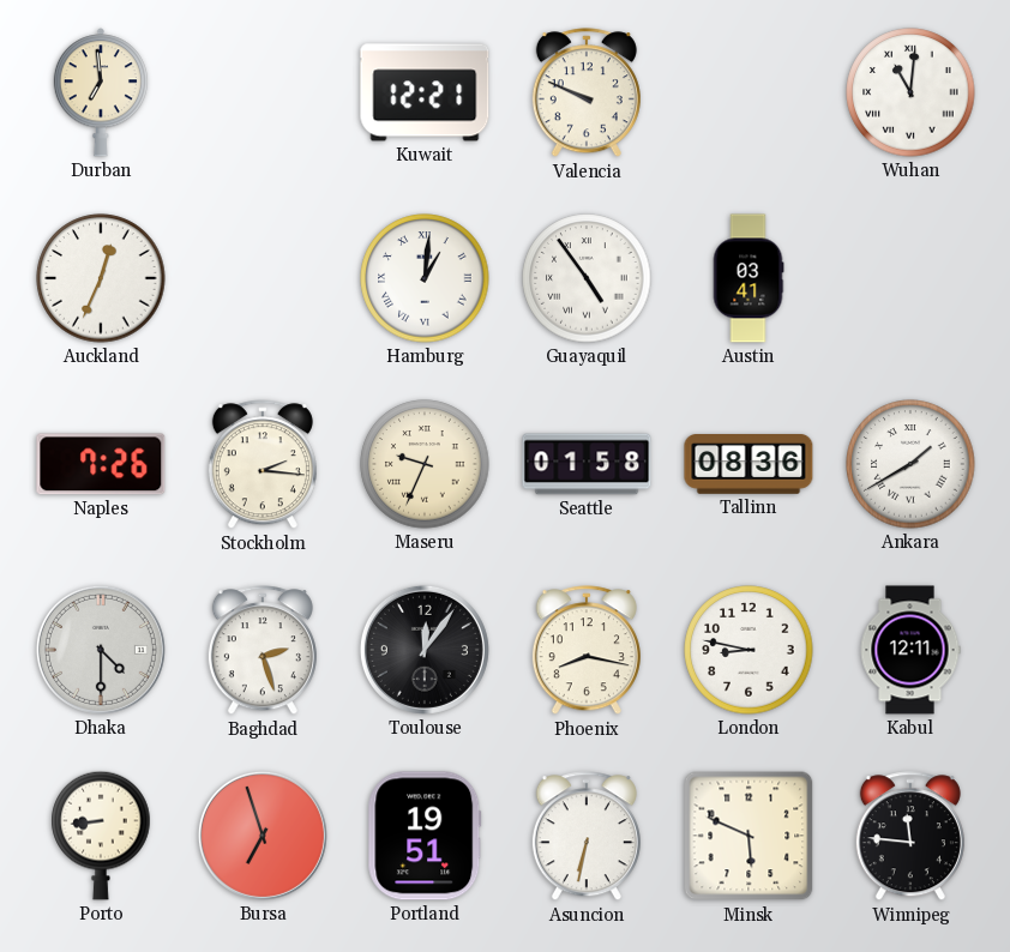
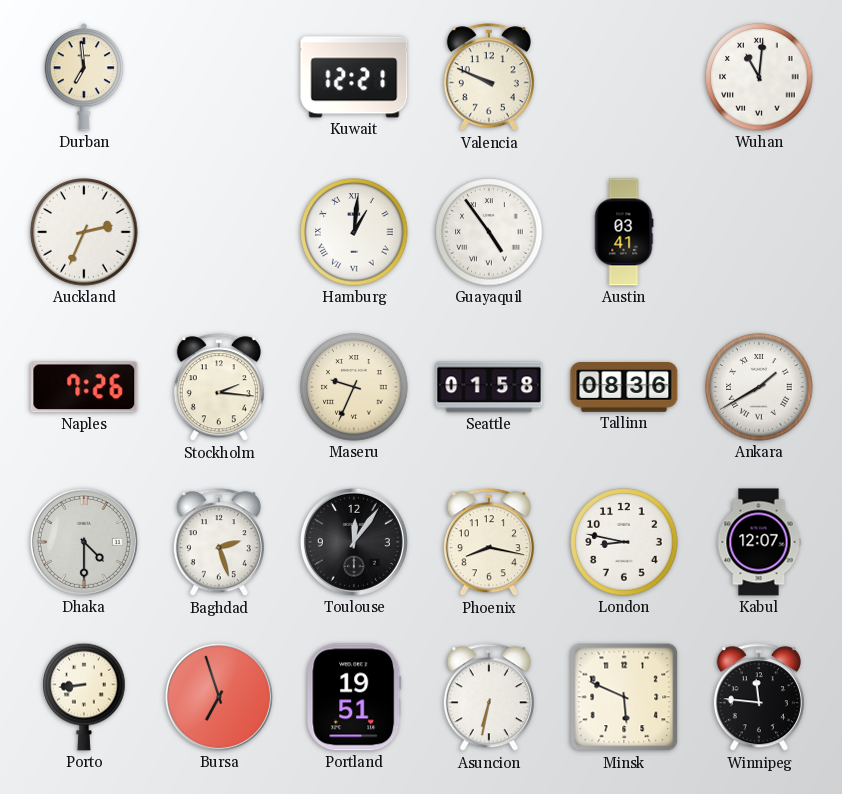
Auckland: 12:34 -> 2:34 (84, 232)
Kabul: 12:11 -> 12:07 (759, 542)
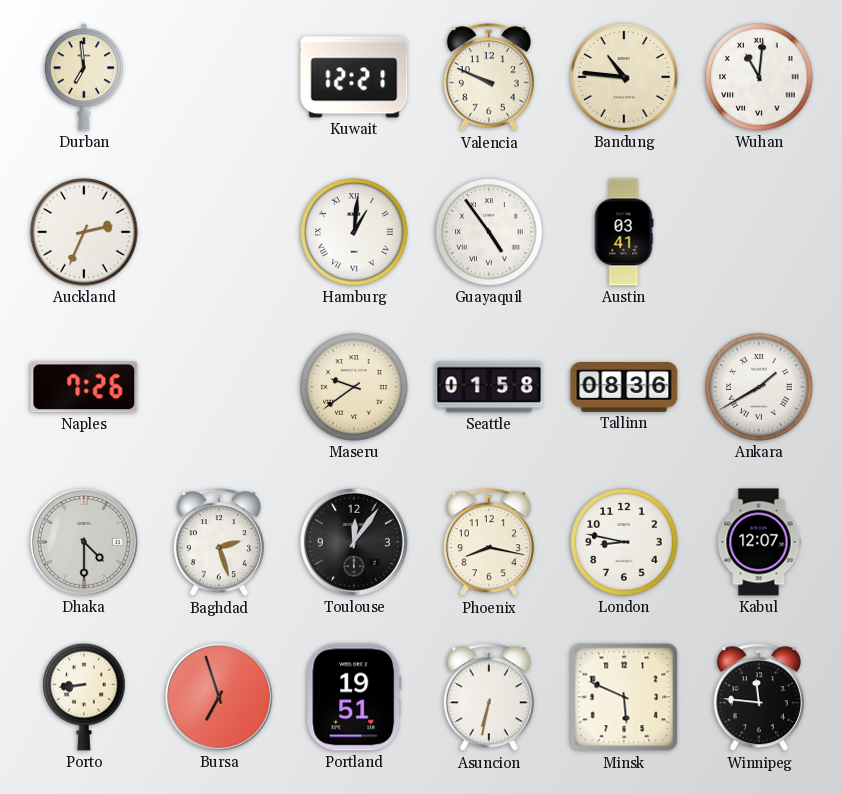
Bandung: none -> 10:46 (624, 77)
Stockholm: 2:16 -> none (219, 388)
Maseru: 9:34 -> 9:39 (354, 387)
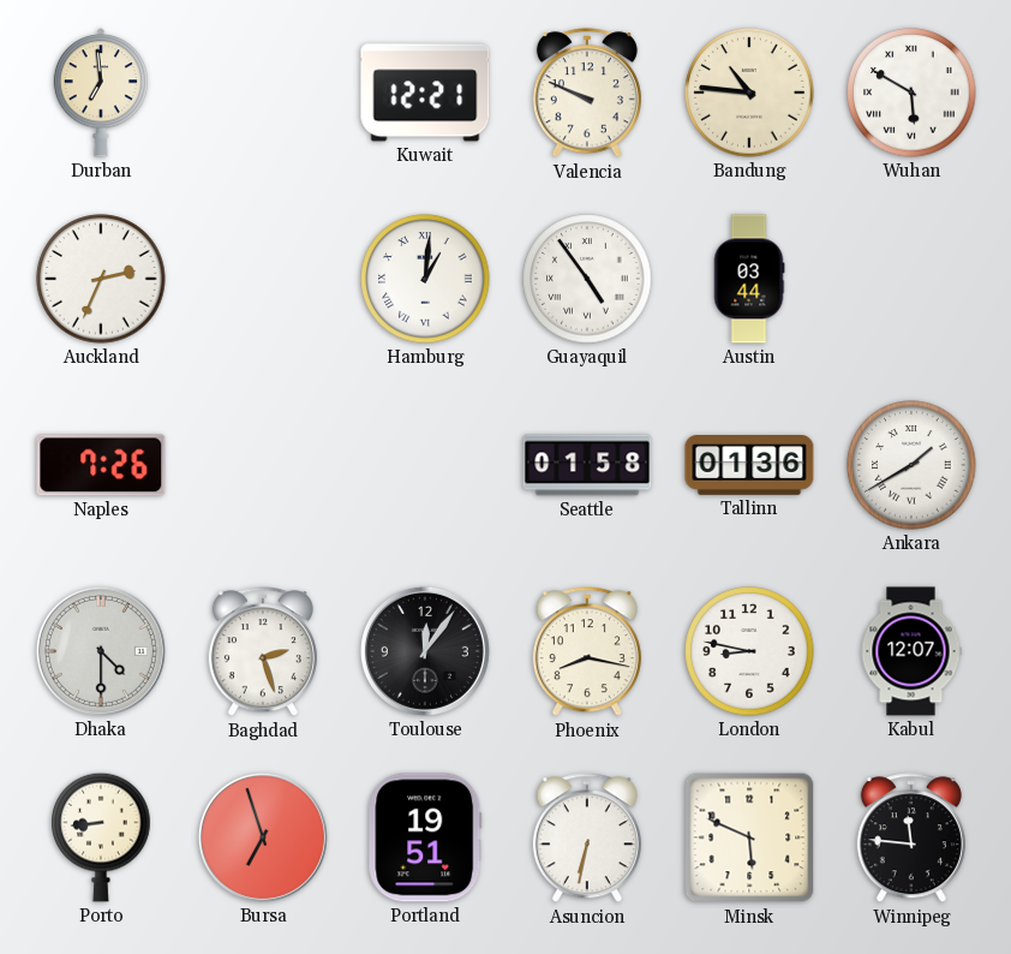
Wuhan: 11:01 -> 5:50 (911, 93)
Austin: 03:41 -> 03:44 (749, 279)
Maseru: 9:39 -> none (354, 387)
Tallinn: 08:36 -> 01:36 (749, 466)
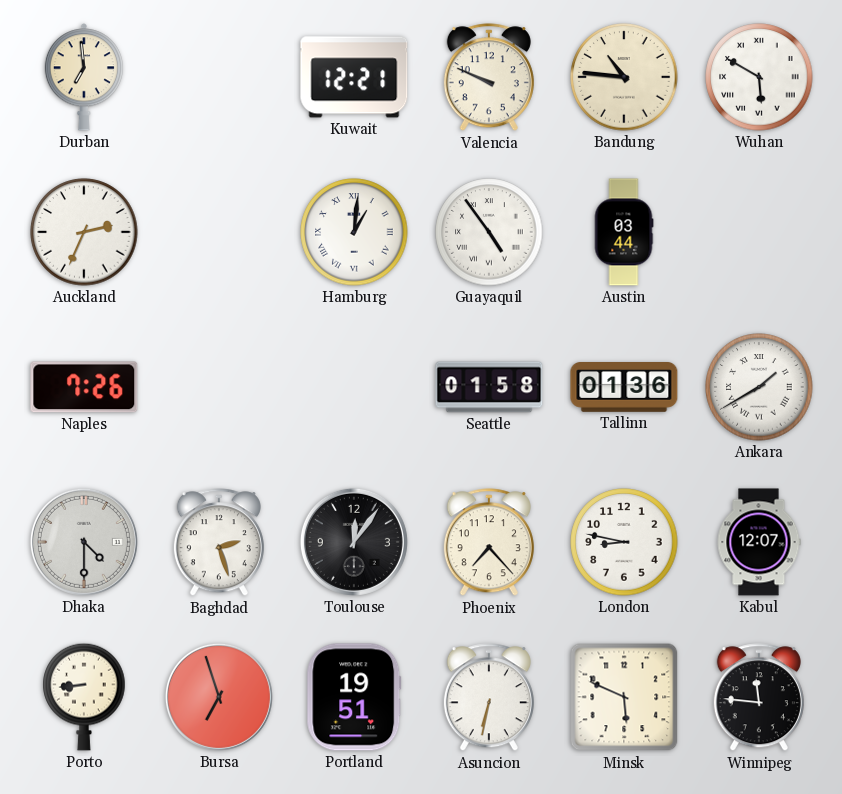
Phoenix: 8:17 -> 7:23 (489, 543)
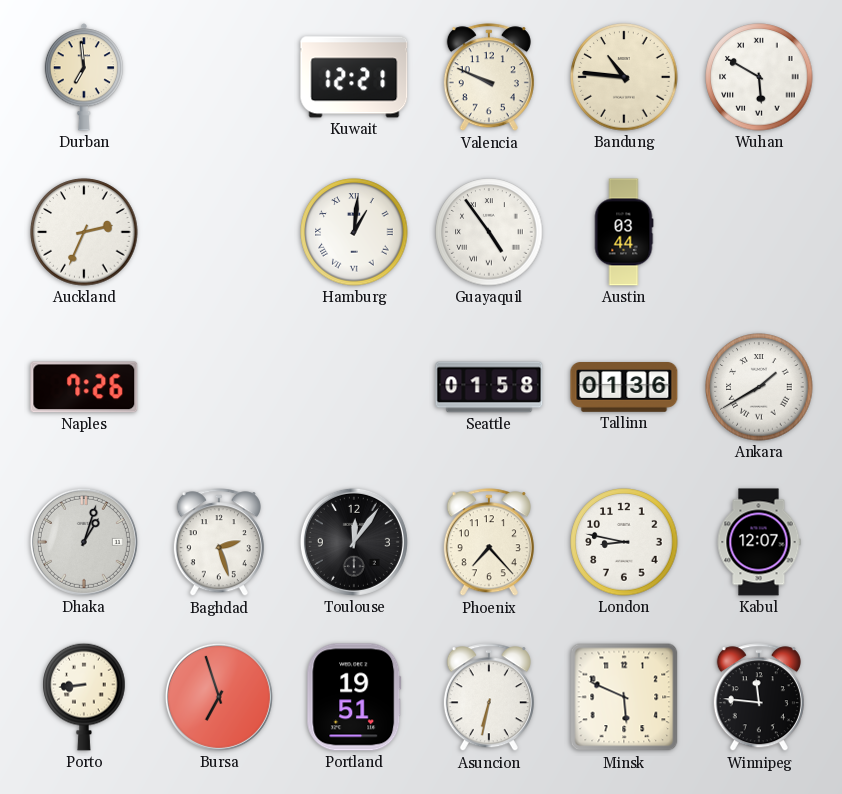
Dhaka: 4:30 -> 1:03 (84, 542)
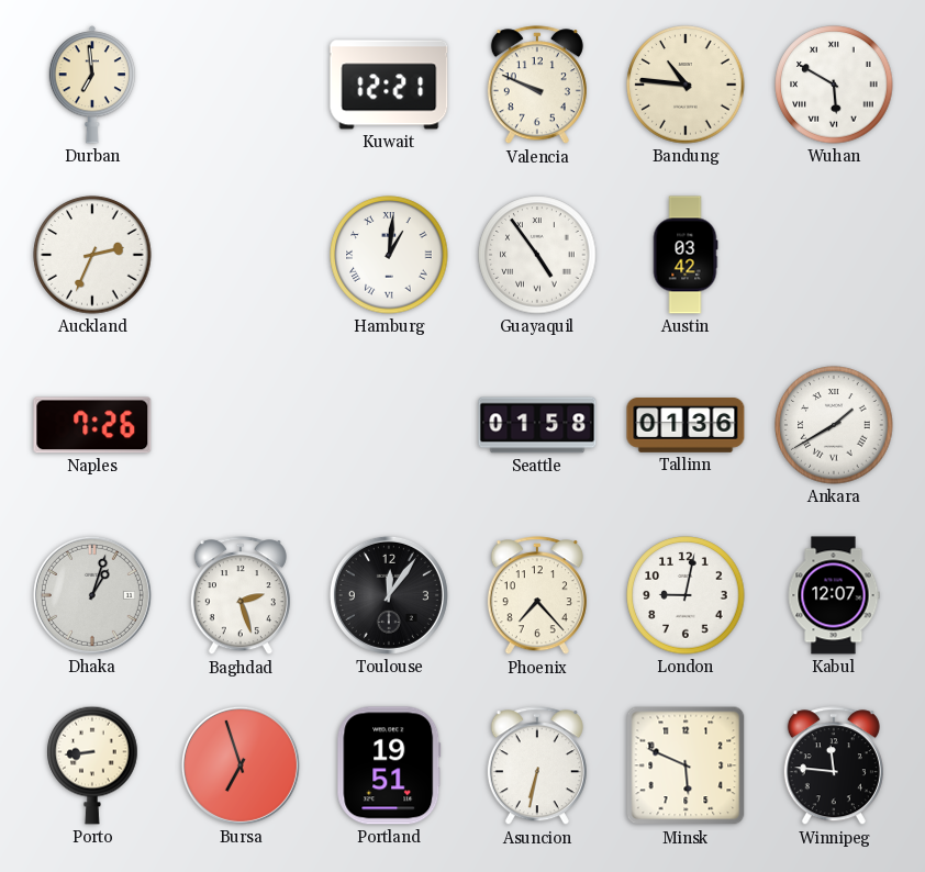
Austin: 03:44 -> 03:42 (686, 255)
London: 8:47 -> 9:02 (686, 595)
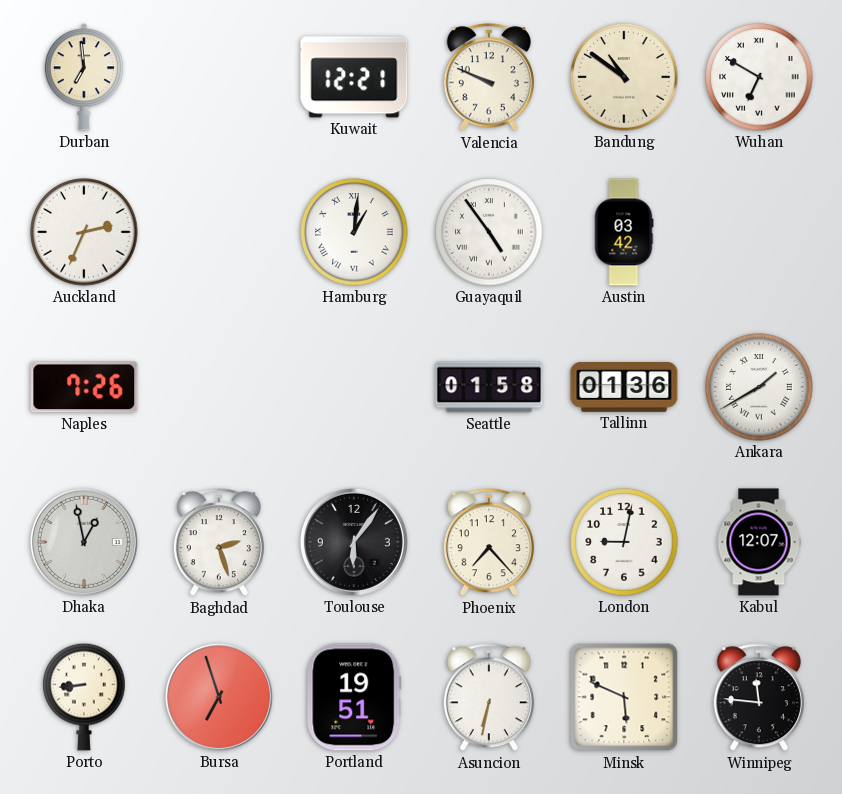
Bandung: 10:46 -> 10:51 (624, 77)
Wuhan: 5:50 -> 6:50 (759, 77)
Dhaka: 1:03 -> 12:58 (84, 542)
Toulouse: 12:06 -> 6:06 (354, 542)
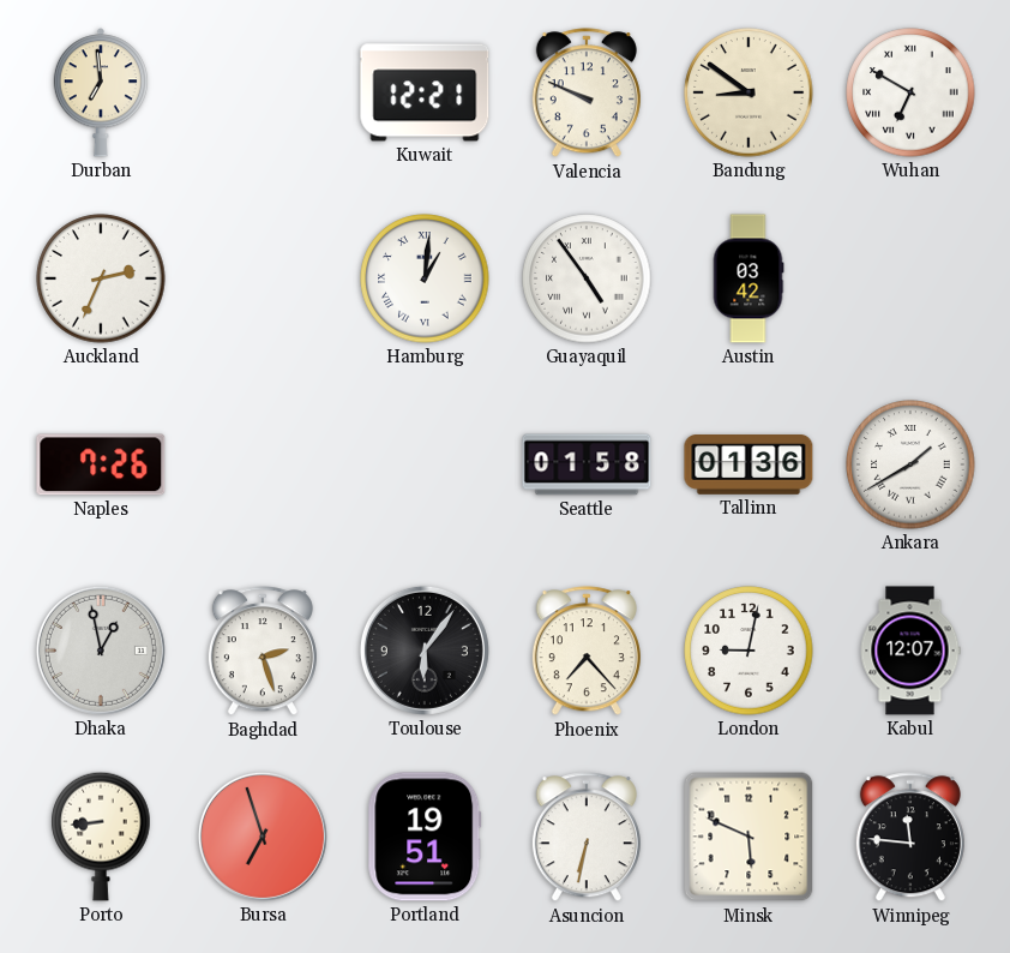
Bandung: 10:51 -> 8:51 (749, 92)
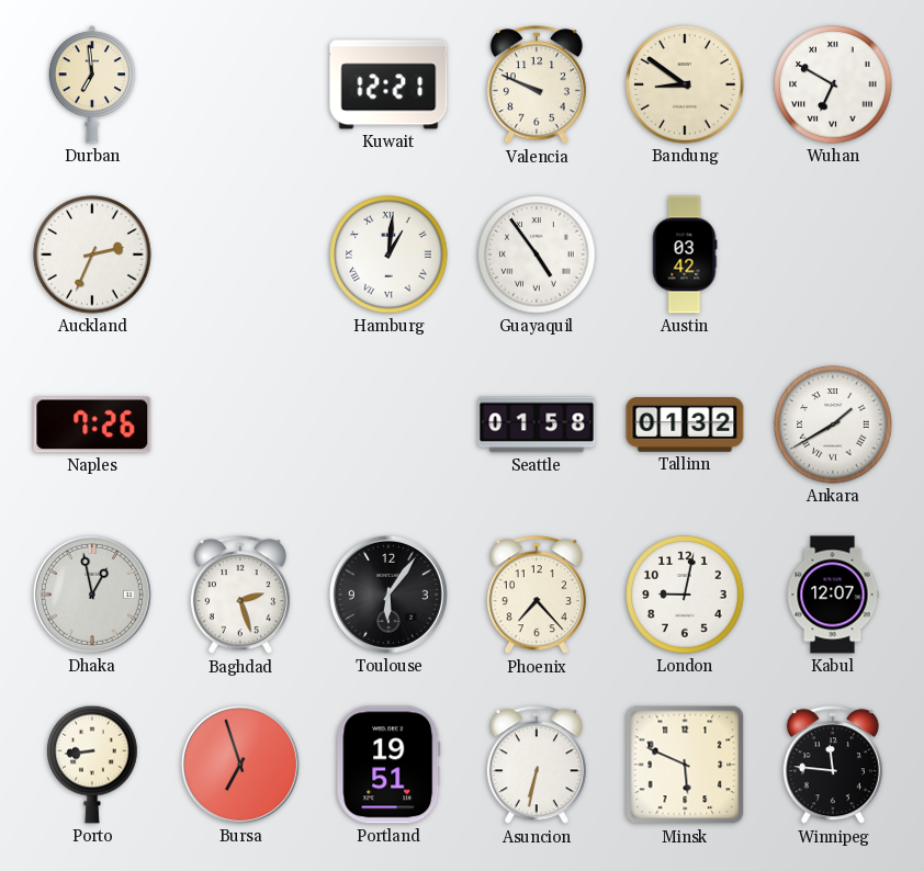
Tallinn: 01:36 -> 01:32 (685, 426)
